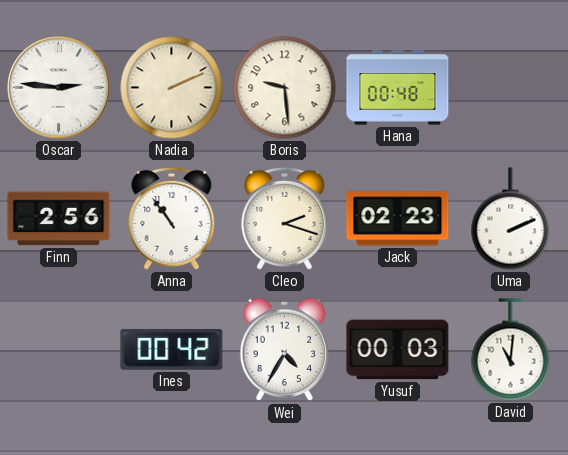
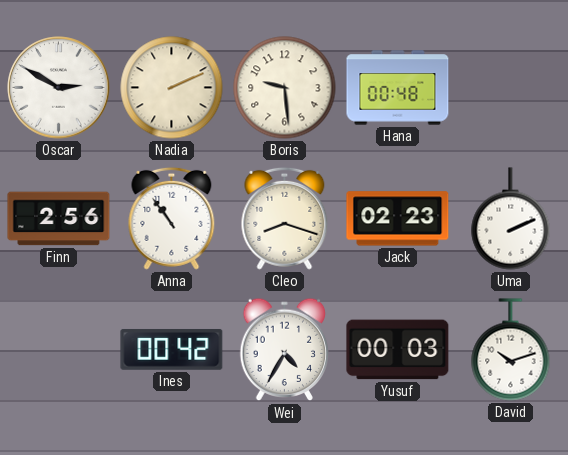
Oscar: 2:46 -> 2:50 (59, 88)
Cleo: 2:18 -> 8:18 (285, 218)
David: 11:01 -> 10:12 (511, 350)
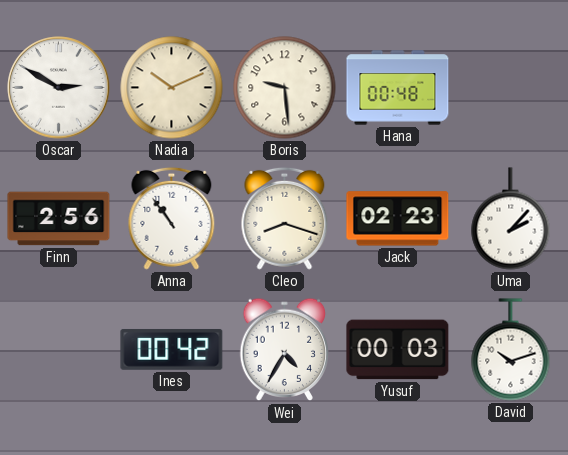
Nadia: 2:11 -> 10:11 (172, 88)
Uma: 2:11 -> 2:07 (511, 219)
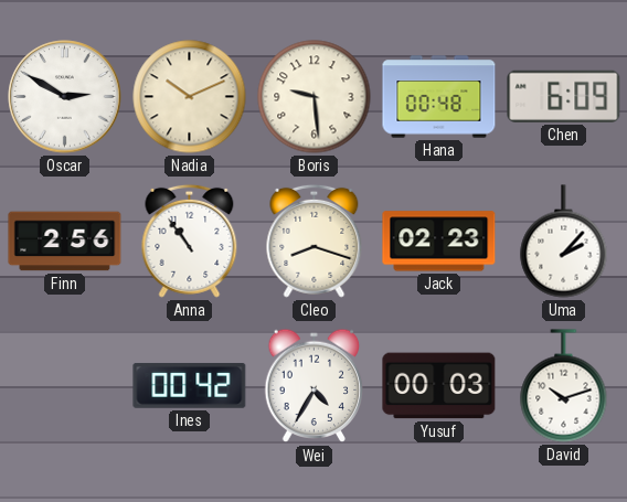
Chen: none -> 6:09 (564, 96)
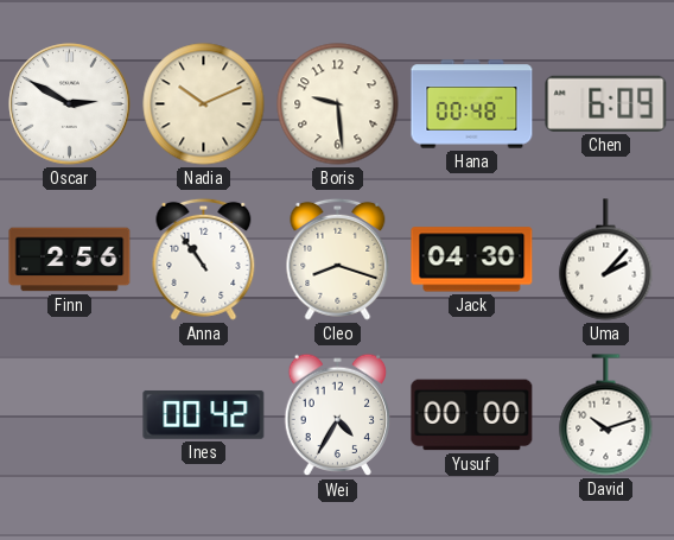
Jack: 02:23 -> 04:30 (472, 260)
Yusuf: 00:03 -> 00:00 (472, 415)
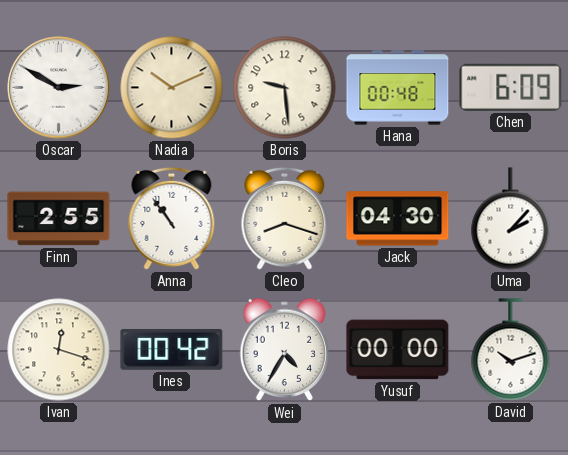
Finn: 2:56 -> 2:55 (59, 219)
Ivan: none -> 12:18 (59, 350)
